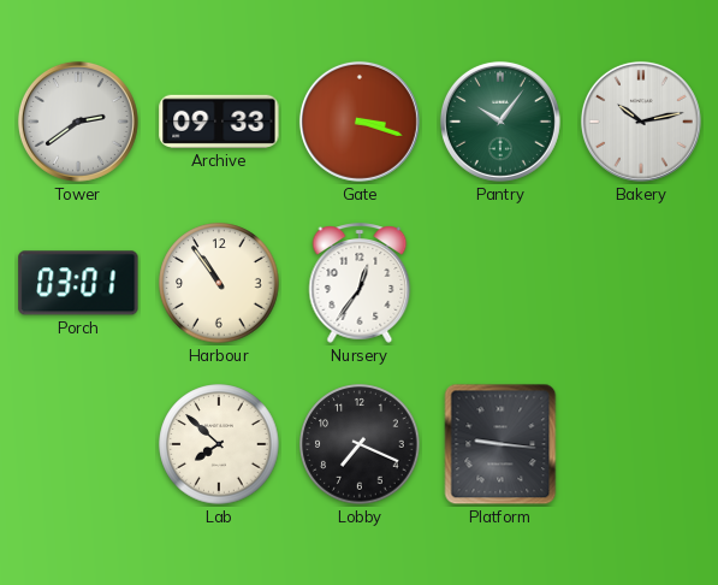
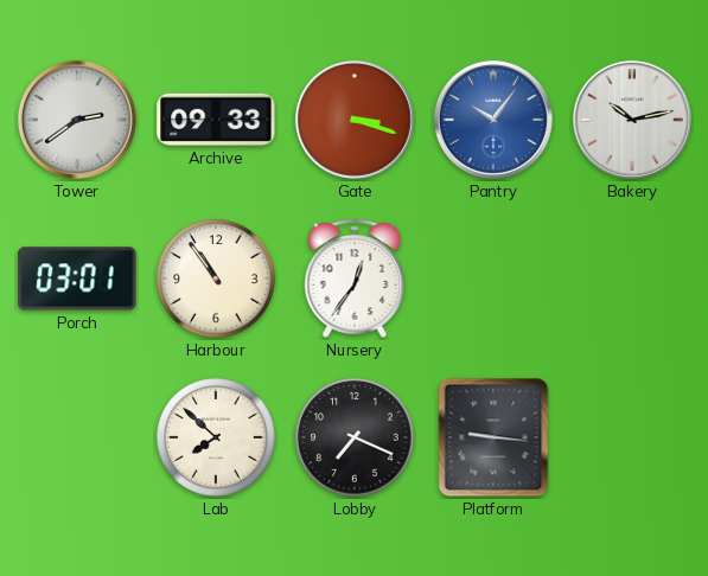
Pantry dial: green -> blue (493, 120)
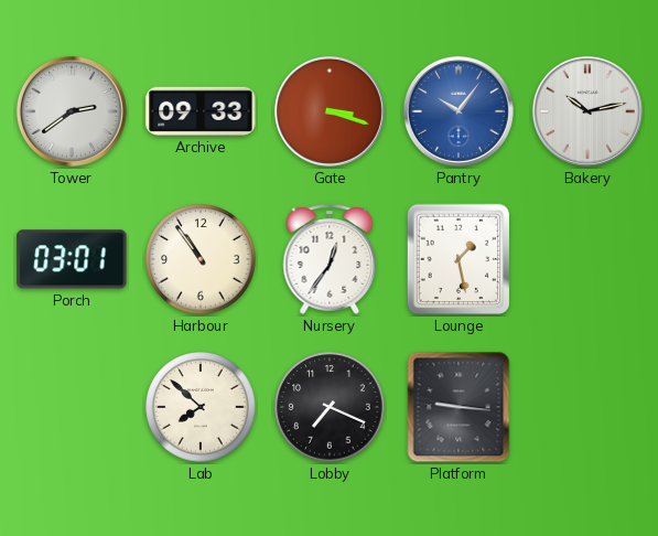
Lounge: none -> 1:28 (459, 259)
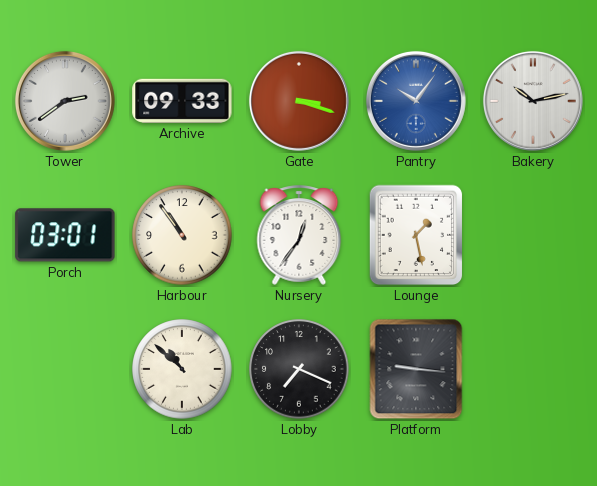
Lab: 7:52 -> 10:52 (182, 369)
